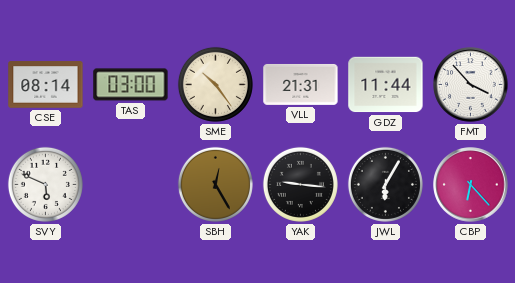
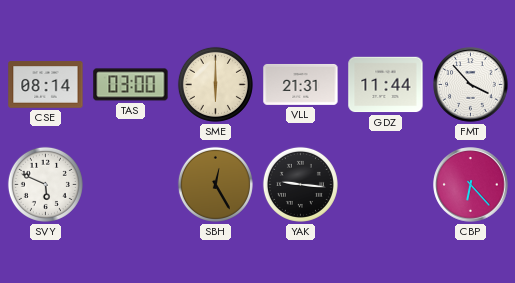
SME: 10:24 -> 6:00 (215, 84)
JWL: 6:05 -> none (385, 184)
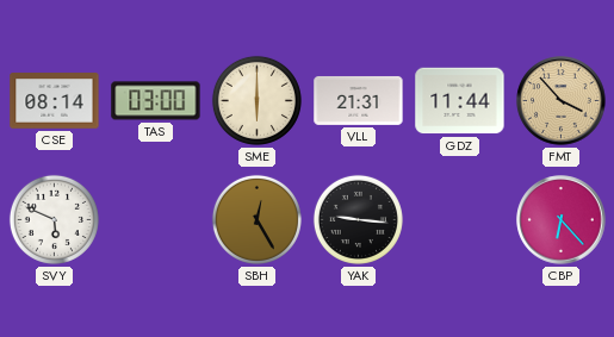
FMT dial: white -> champagne (562, 101)
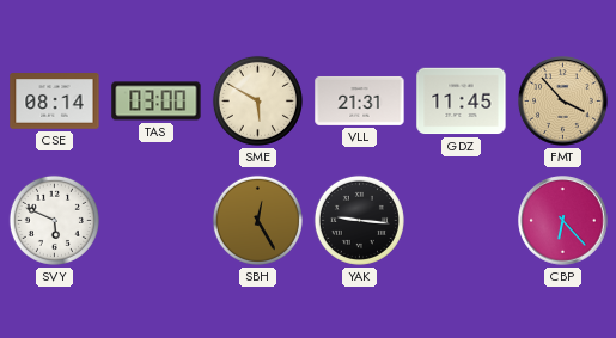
SME: 6:00 -> 5:50 (257, 100)
GDZ: 11:44 -> 11:45 (462, 102)
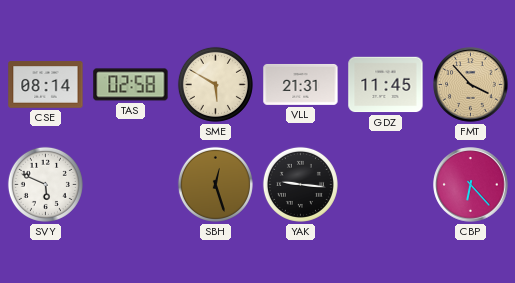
TAS: 03:00 -> 02:58 (131, 85)
SBH: 12:25 -> 12:27 (215, 184)
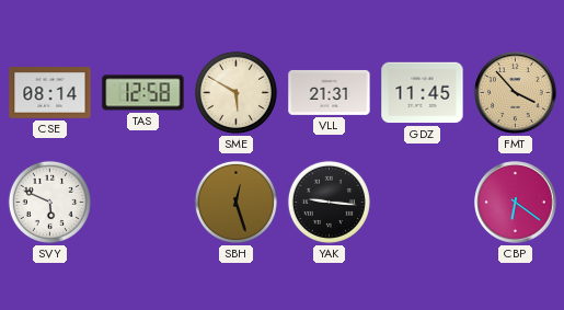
TAS: 02:58 -> 12:58 (143, 93)
CBP: 6:23 -> 6:21 (516, 203)
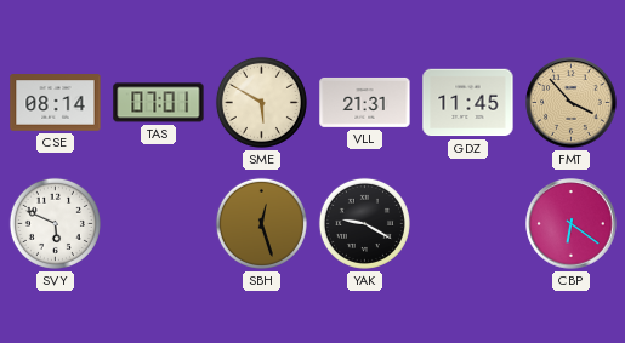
TAS: 12:58 -> 07:01 (159, 103)
YAK: 9:16 -> 9:20 (364, 223)
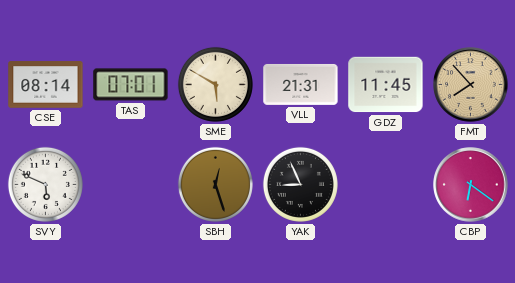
FMT: 3:53 -> 7:53 (471, 85)
YAK: 9:20 -> 8:56 (300, 184)
